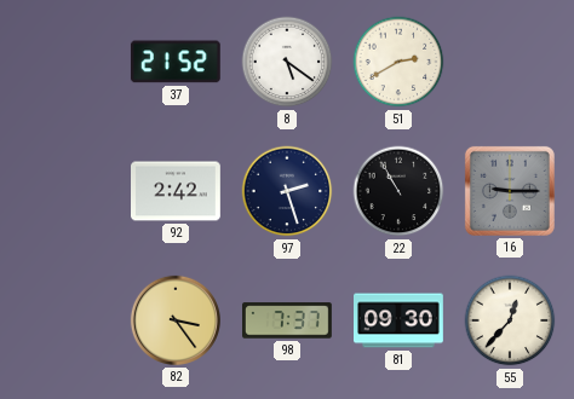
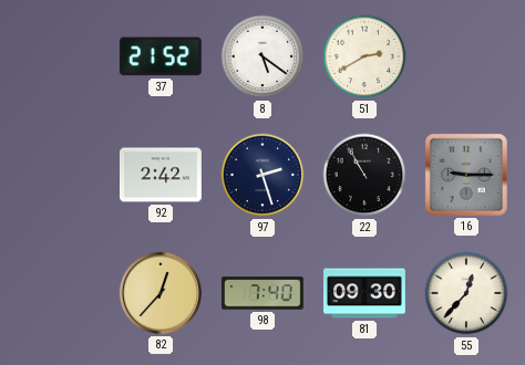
82: 3:24 -> 12:37 (161, 293)
98: 7:37 -> 7:40 (264, 293)
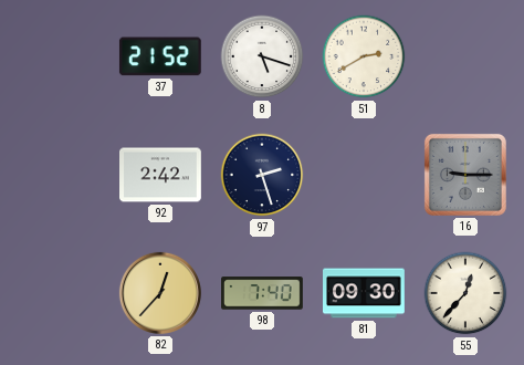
8: 5:21 -> 5:18 (262, 56)
22: 10:55 -> none (364, 175)
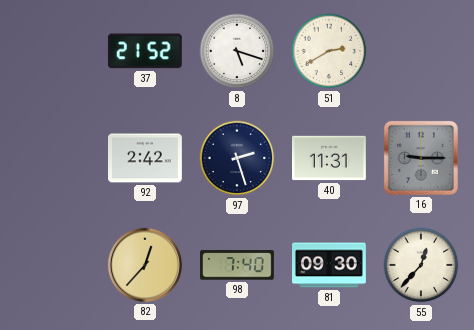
40: none -> 11:31 (330, 158)
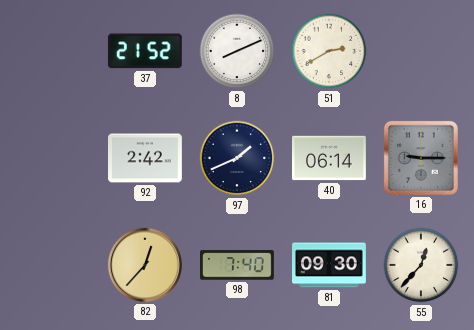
8: 5:18 -> 8:11 (237, 51)
97: 2:27 -> 1:41 (237, 158)
40: 11:31 -> 06:14 (330, 158)
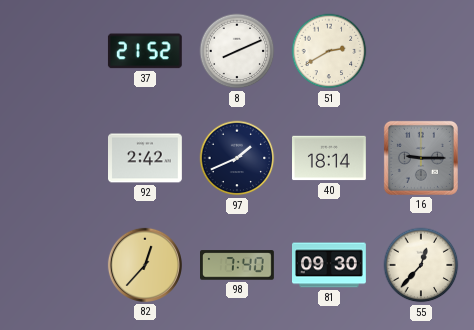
40: 06:14 -> 18:14 (330, 158)
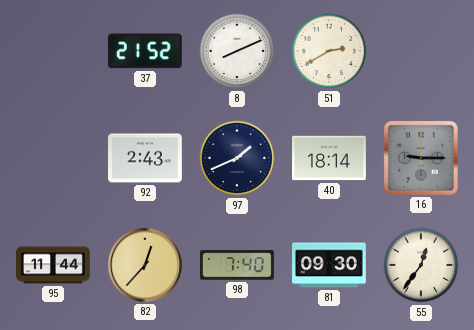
92: 2:42 -> 2:43 (146, 158)
95: none -> 11:44 (53, 265)
55: 12:37 -> 12:36 (421, 265)
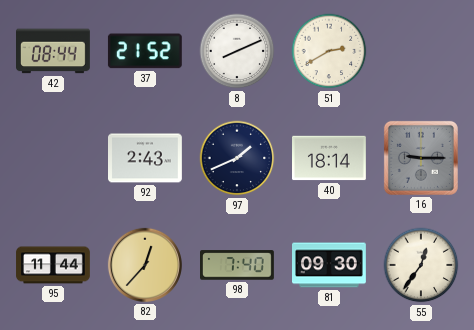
42: none -> 08:44 (54, 51)
